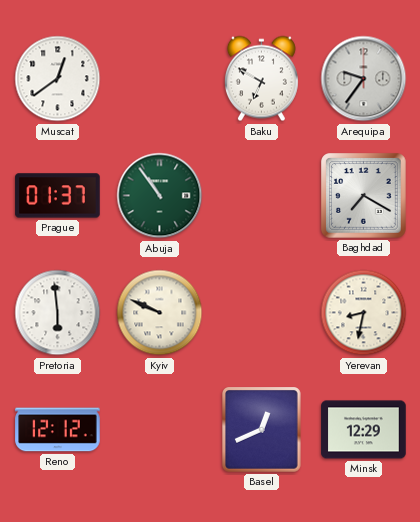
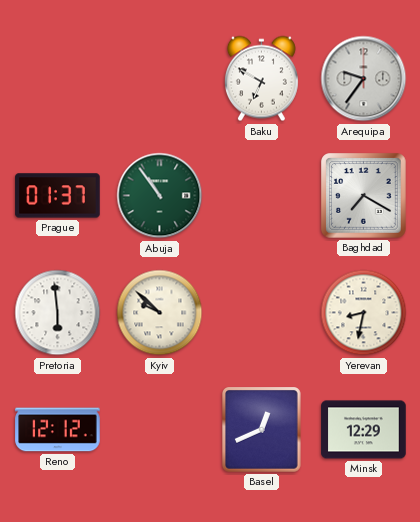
Muscat: 12:39 -> none (58, 79)
Kyiv: 9:49 -> 9:52 (160, 313)
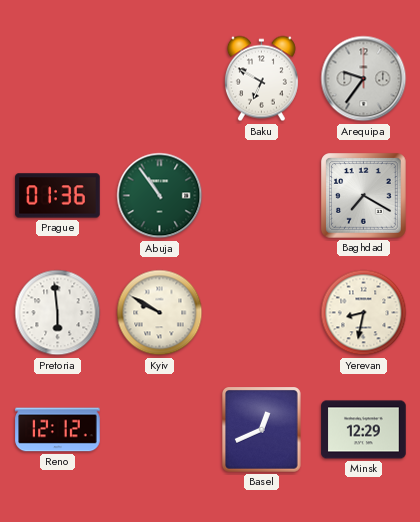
Prague: 01:37 -> 01:36 (58, 196)
Kyiv: 9:52 -> 9:50 (160, 313)
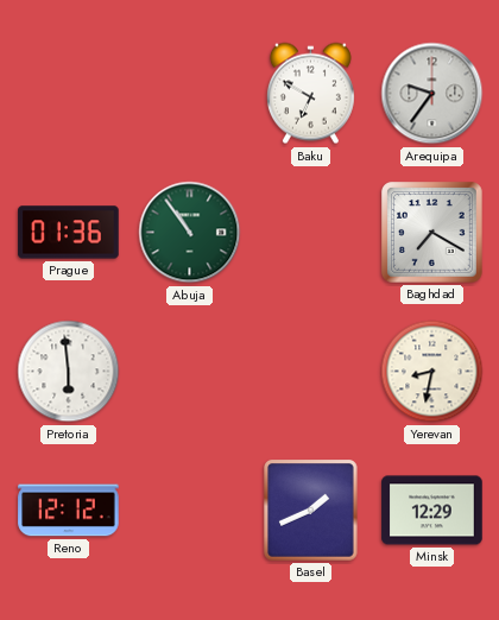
Kyiv: 9:50 -> none (160, 313)
Basel: 12:41 -> 1:41 (311, 511)
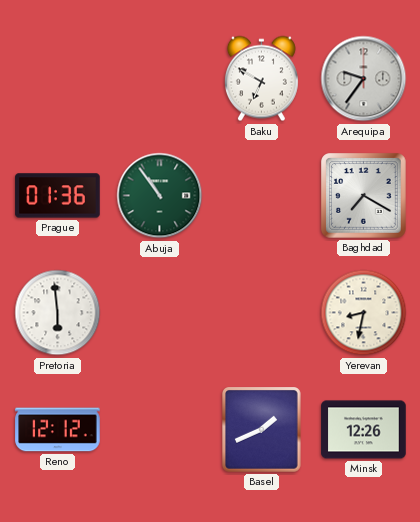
Minsk: 12:29 -> 12:26 (364, 430)
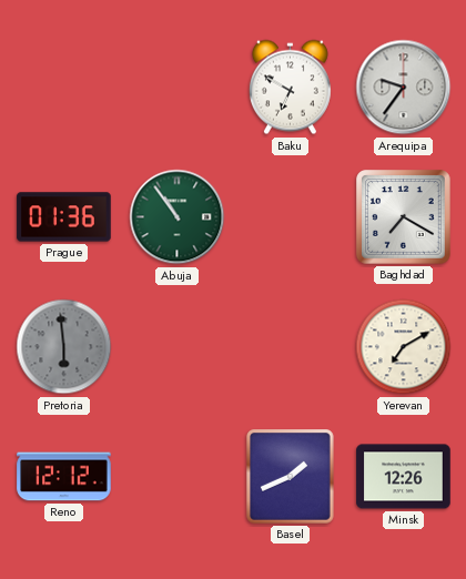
Pretoria dial: white -> grey (64, 347)
Yerevan: 8:32 -> 7:10 (404, 347)
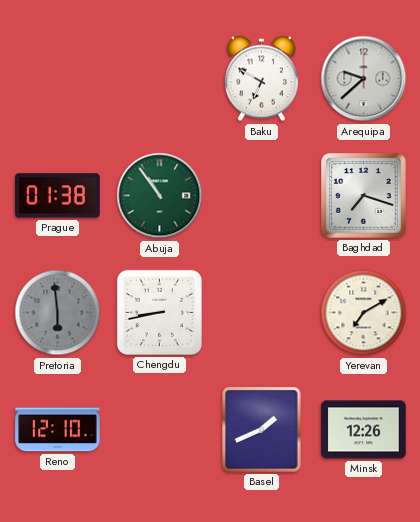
Arequipa: 9:36 -> 9:38 (364, 79)
Prague: 01:36 -> 01:38 (58, 196)
Baghdad: 7:20 -> 7:18 (364, 196)
Chengdu: none -> 8:43 (159, 312)
Reno: 12:12 -> 12:10 (58, 430)
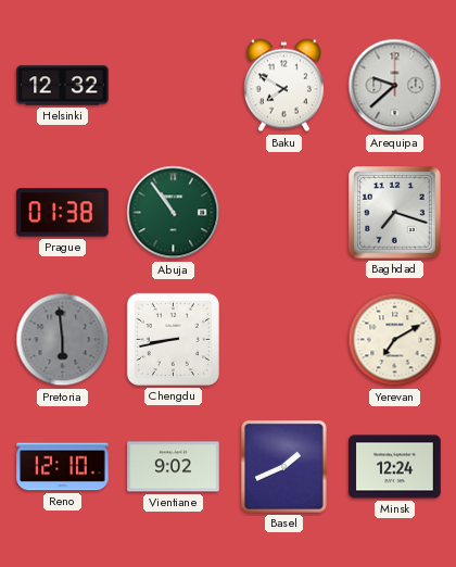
Helsinki: none -> 12:32 (63, 86)
Baku: 6:50 -> 7:50 (283, 86)
Vientiane: none -> 9:02 (174, 467)
Minsk: 12:26 -> 12:24 (395, 467)
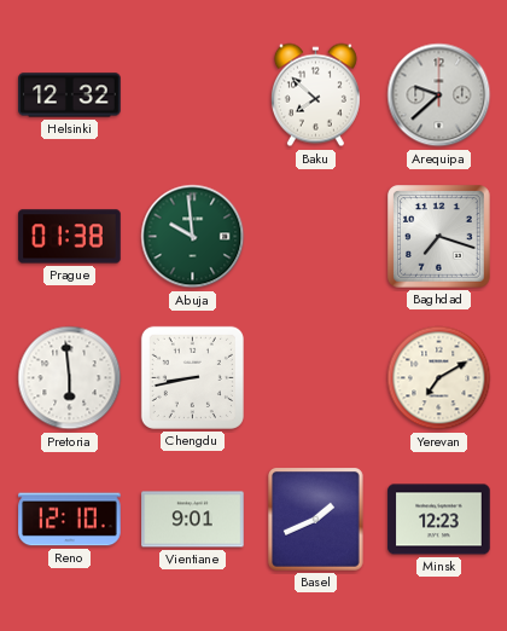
Baku: 7:50 -> 7:52 (315, 95)
Abuja: 10:54 -> 9:59 (193, 237)
Pretoria dial: grey -> white (70, 378)
Vientiane: 9:02 -> 9:01 (193, 520)
Minsk: 12:24 -> 12:23 (439, 520)
